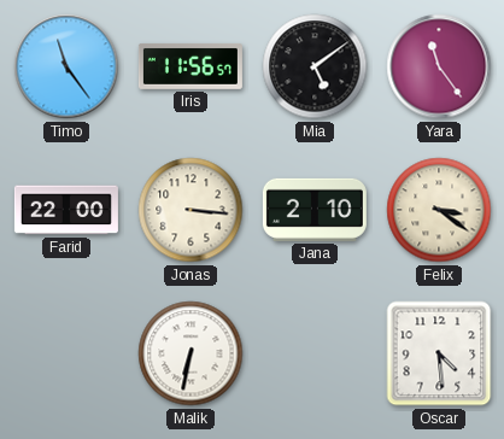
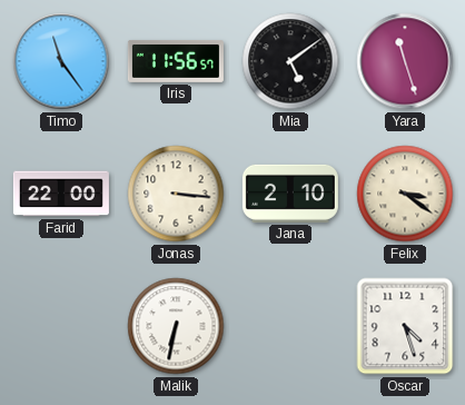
Yara: 11:24 -> 11:27 (405, 61)
Oscar: 4:29 -> 4:27 (405, 326)
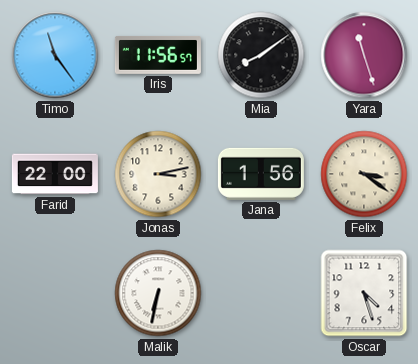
Mia: 5:09 -> 8:09 (261, 55)
Jonas: 3:16 -> 3:13 (158, 174)
Jana: 2:10 -> 1:56 (261, 174)
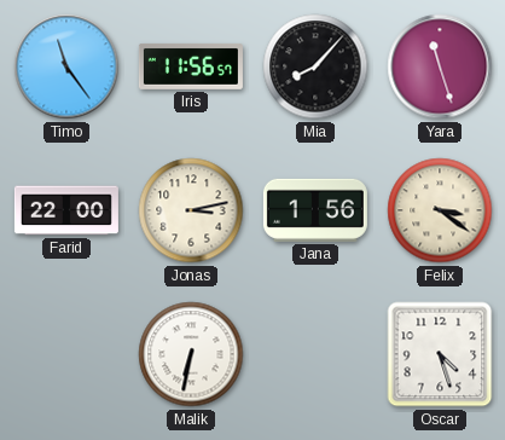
Mia: 8:09 -> 8:07 (315, 66)
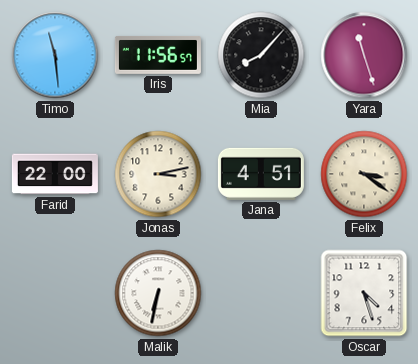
Timo: 11:24 -> 11:29 (55, 55)
Jana: 1:56 -> 4:51 (261, 174)
